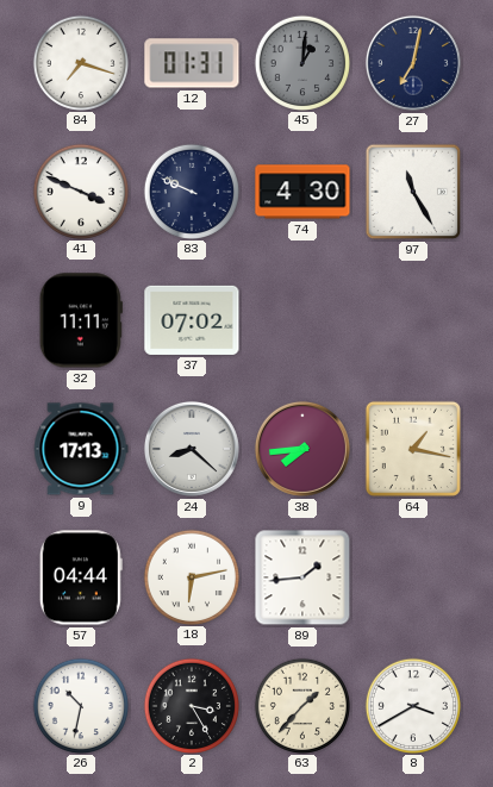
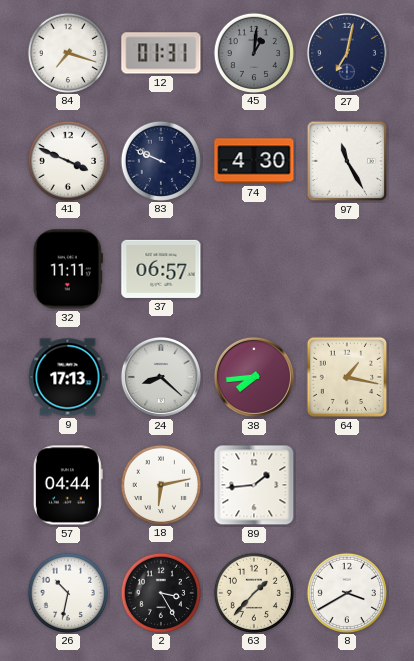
37: 07:02 -> 06:57 (161, 269)
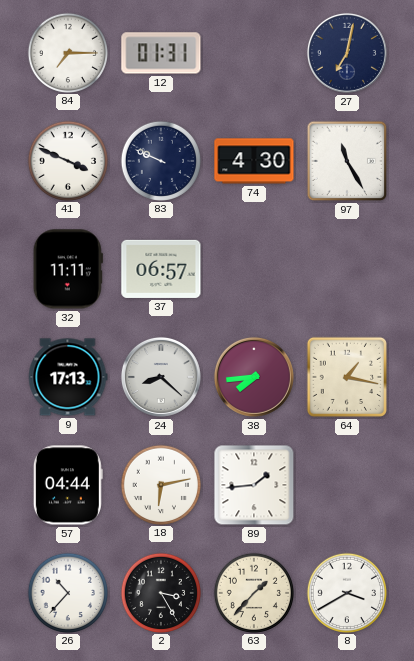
84: 7:18 -> 7:15 (67, 52)
45: 1:01 -> none (253, 52)
26: 10:32 -> 10:37 (67, 592)
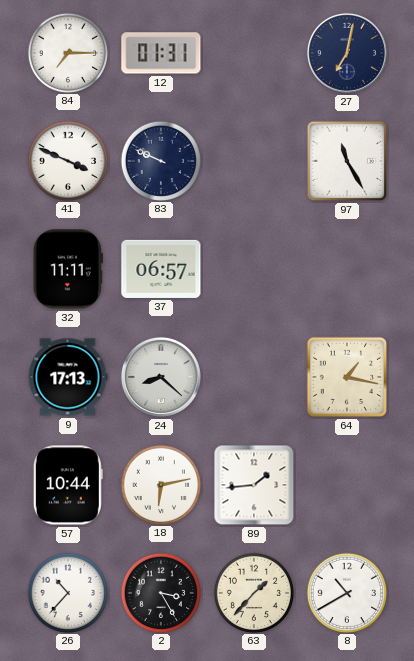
74: 4:30 -> none (254, 161)
38: 7:44 -> none (254, 377)
57: 04:44 -> 10:44 (68, 485)
8: 3:40 -> 10:40 (346, 592)
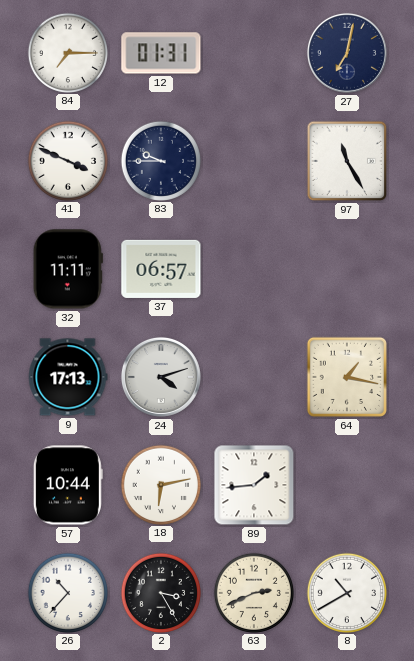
83: 9:49 -> 9:45 (160, 160)
24: 8:22 -> 4:12 (161, 377)
63: 1:37 -> 2:41 (253, 592)
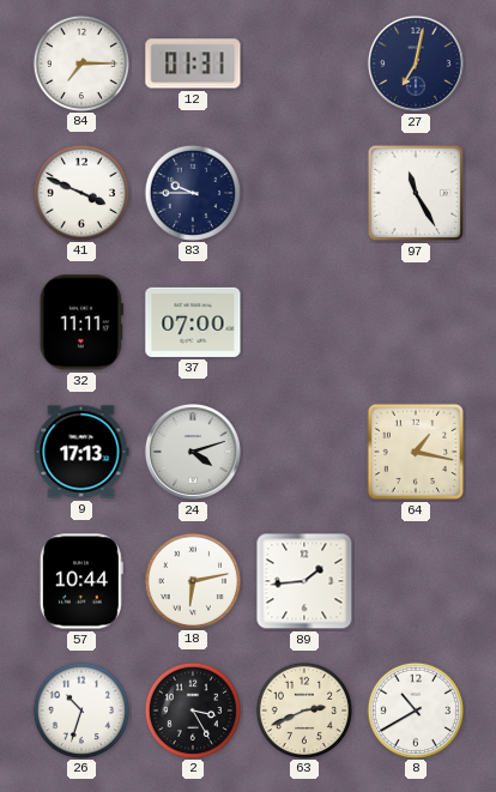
37: 06:57 -> 07:00 (193, 322)
26: 10:37 -> 10:33 (80, 709)
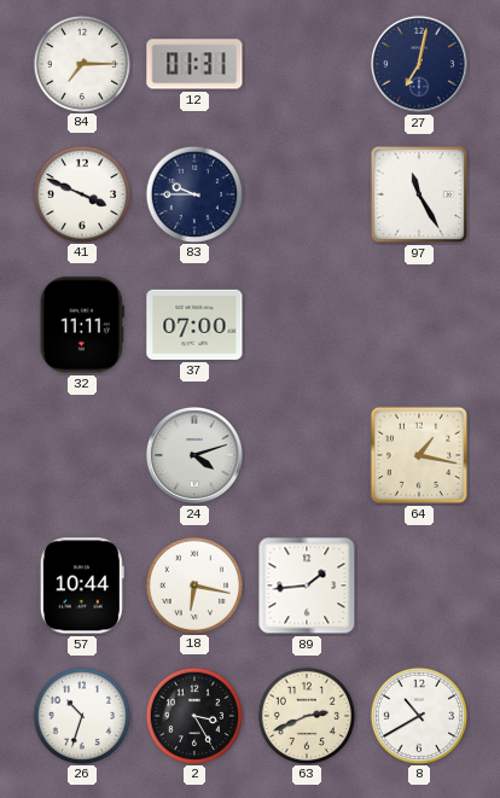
9: 17:13 -> none (81, 452)
18: 6:13 -> 6:17 (193, 584)
